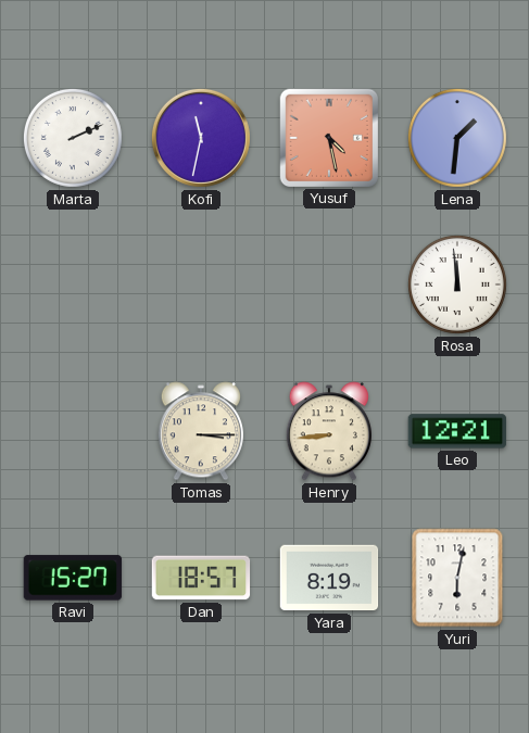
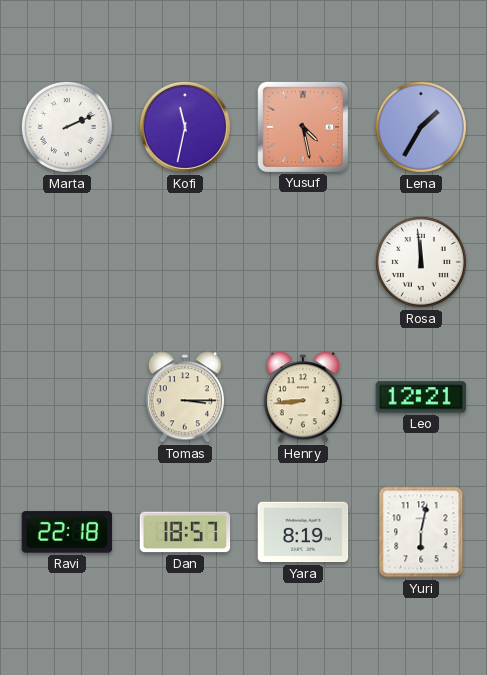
Lena: 1:31 -> 1:35 (421, 127)
Ravi: 15:27 -> 22:18 (67, 532)
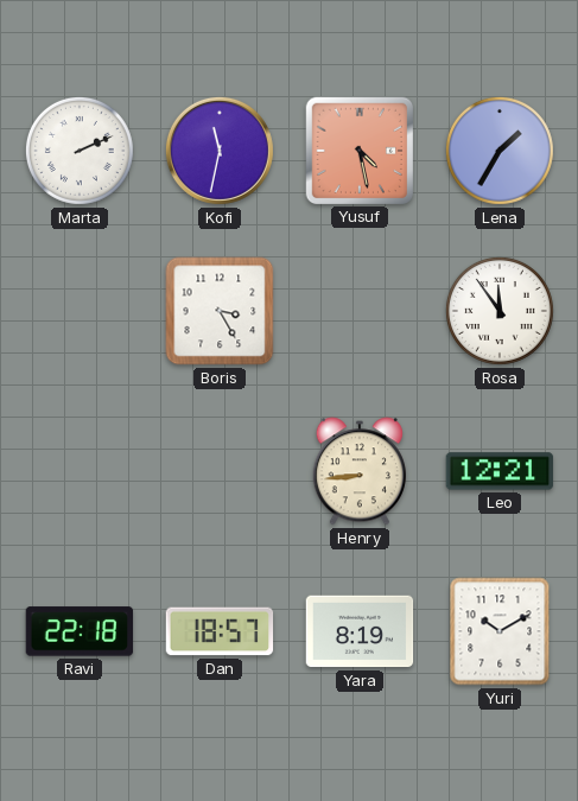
Boris: none -> 3:25 (220, 311)
Rosa: 11:59 -> 11:54 (500, 311)
Tomas: 3:15 -> none (185, 397)
Yuri: 6:02 -> 10:10 (500, 631)
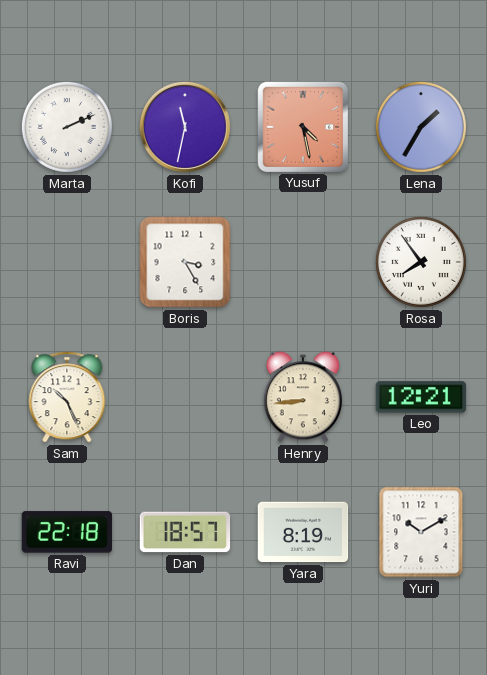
Rosa: 11:54 -> 7:54 (421, 262)
Sam: none -> 10:26 (67, 397)
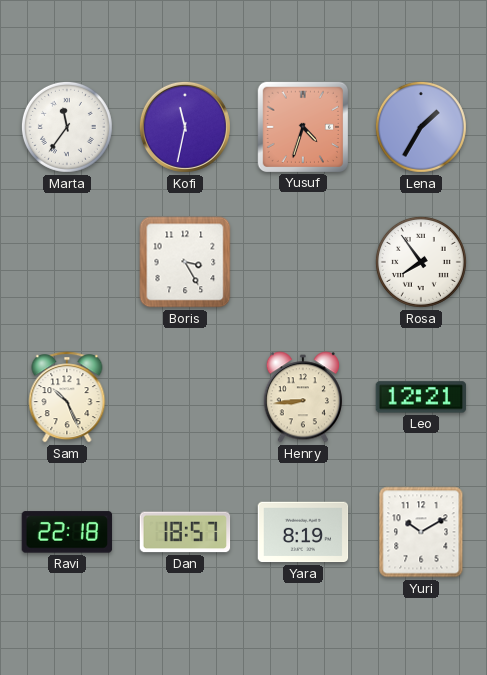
Marta: 2:11 -> 11:36 (67, 127)
Yusuf: 4:28 -> 4:33 (302, 126)
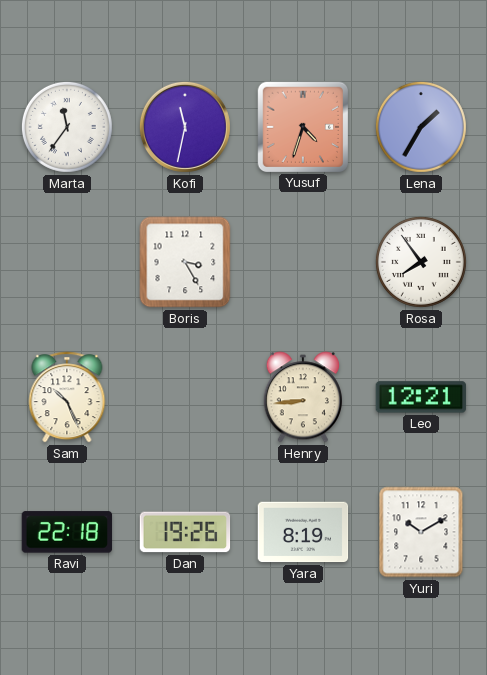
Dan: 18:57 -> 19:26 (185, 532)
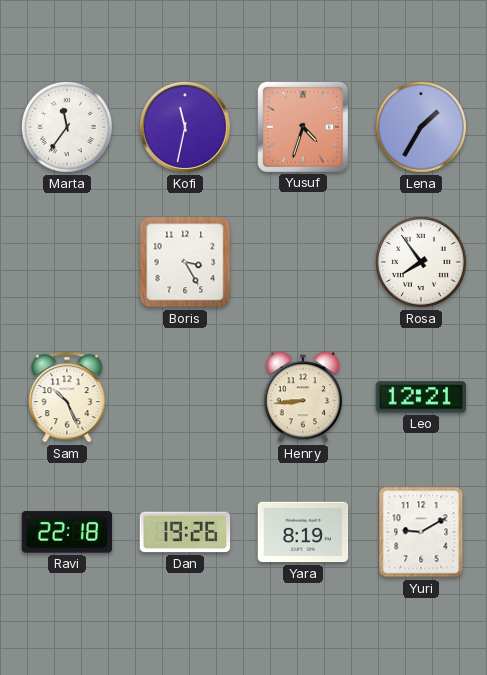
Yuri: 10:10 -> 9:10 (421, 532)
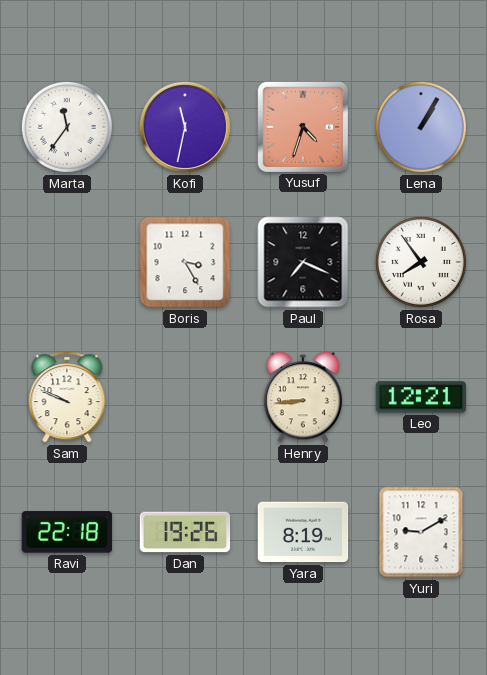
Lena: 1:35 -> 1:05 (421, 127)
Paul: none -> 7:19 (303, 262)
Sam: 10:26 -> 9:49 (67, 397)
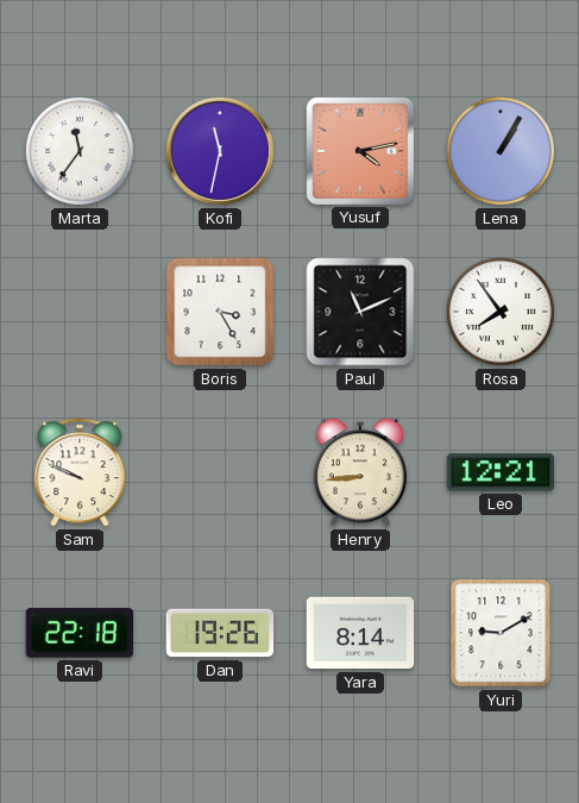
Yusuf: 4:33 -> 4:13 (359, 150)
Paul: 7:19 -> 11:11 (360, 312)
Yara: 8:19 -> 8:14 (360, 633)
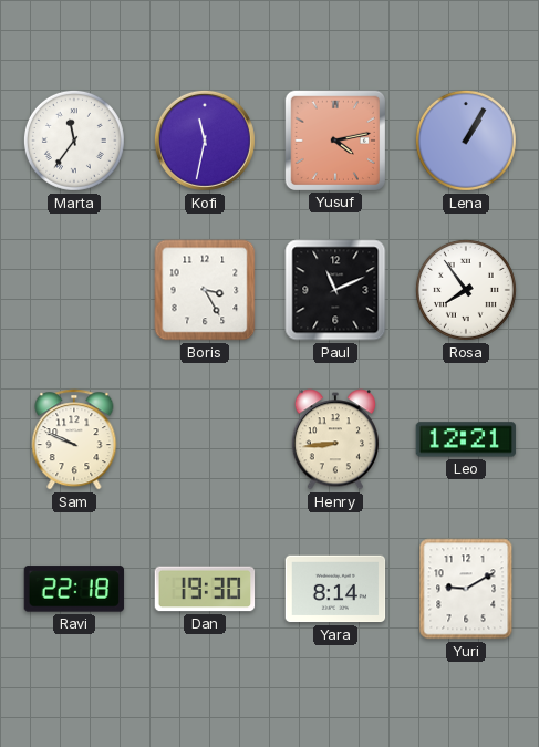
Dan: 19:26 -> 19:30 (205, 589)
